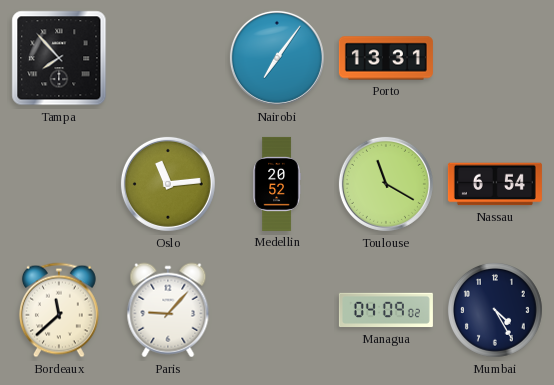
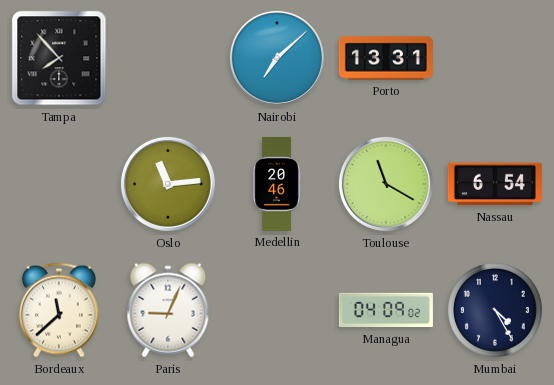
Nairobi: 7:06 -> 7:08 (277, 58)
Medellin: 20:52 -> 20:46 (277, 184)
Paris: 9:07 -> 9:04 (168, 310)
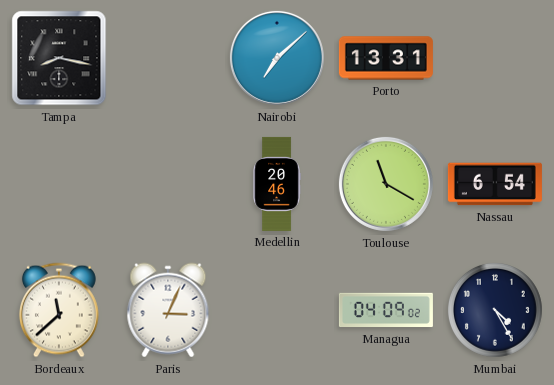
Tampa: 7:53 -> 8:17 (59, 58)
Oslo: 11:14 -> none (168, 184)
Paris: 9:04 -> 3:04 (168, 310)
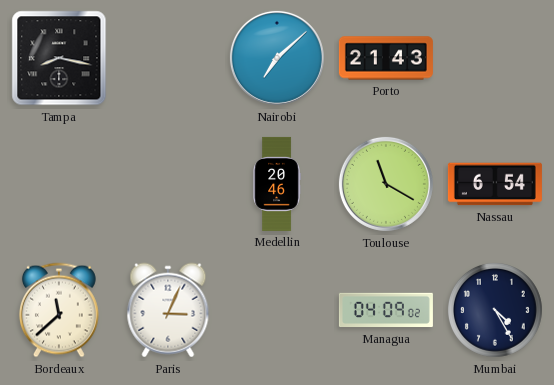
Porto: 13:31 -> 21:43 (386, 58)
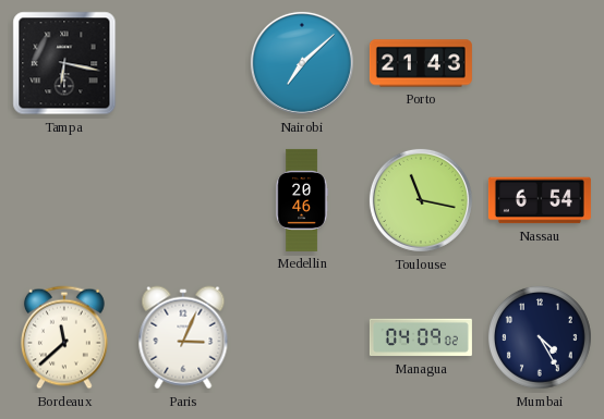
Tampa: 8:17 -> 6:17 (64, 63)
Toulouse: 11:20 -> 11:17 (421, 200)
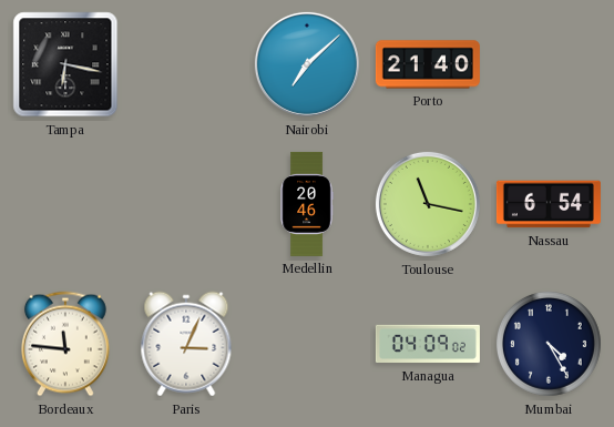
Porto: 21:43 -> 21:40 (428, 64)
Bordeaux: 11:38 -> 11:46 (65, 344)
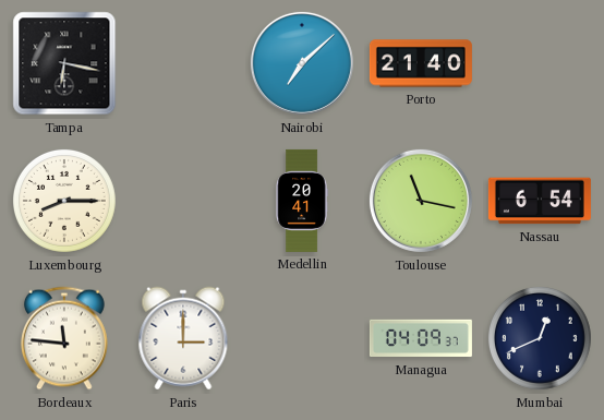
Luxembourg: none -> 8:15 (64, 201)
Medellin: 20:46 -> 20:41 (302, 201)
Paris: 3:04 -> 3:00 (183, 338)
Managua: 04:09:02 -> 04:09:37 (421, 338)
Mumbai: 4:25 -> 12:41 (540, 338)
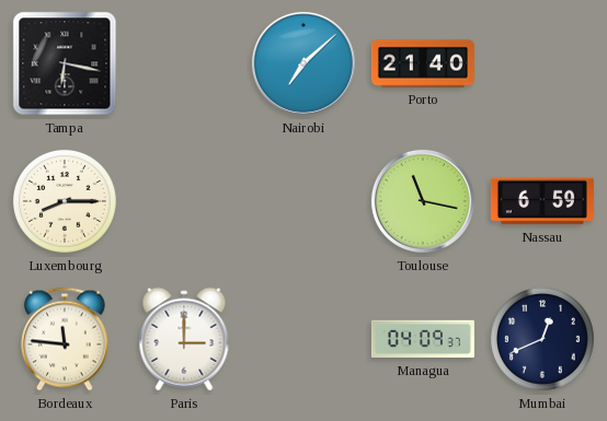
Medellin: 20:41 -> none (302, 201)
Nassau: 6:54 -> 6:59 (542, 201)
